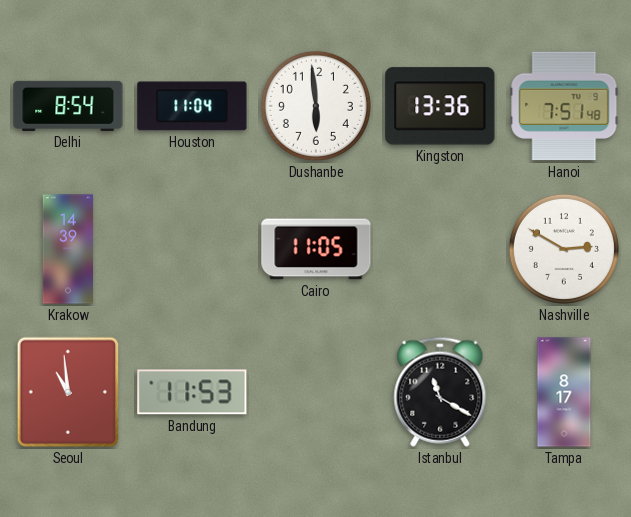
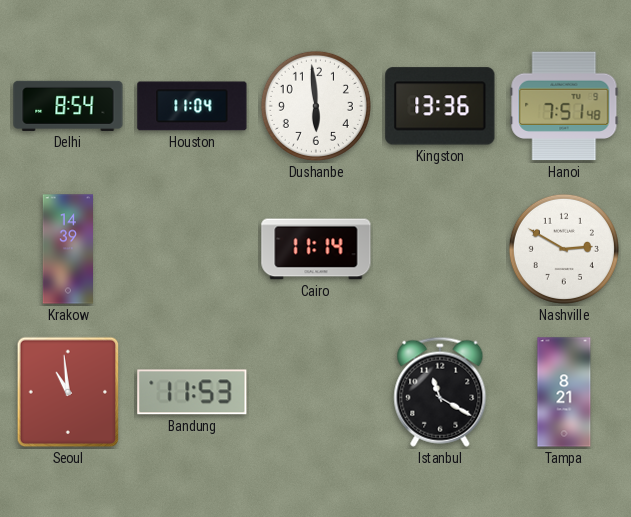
Cairo: 11:05 -> 11:14 (316, 249)
Tampa: 8:17 -> 8:21 (564, 392)
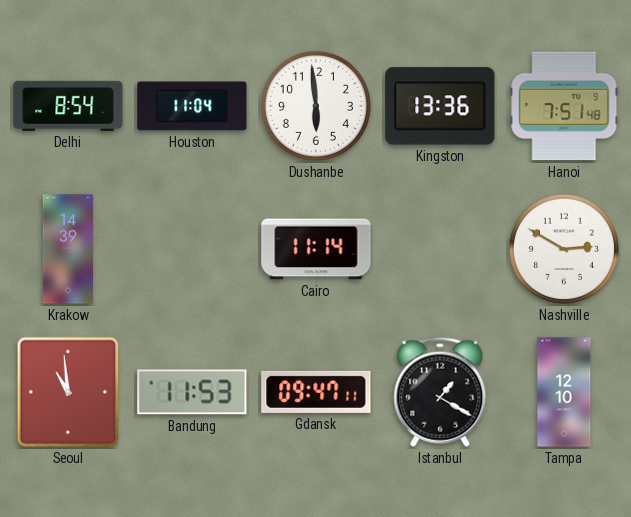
Gdansk: none -> 09:47 (316, 392)
Istanbul: 11:20 -> 1:20 (440, 392)
Tampa: 8:21 -> 12:10 (564, 392)
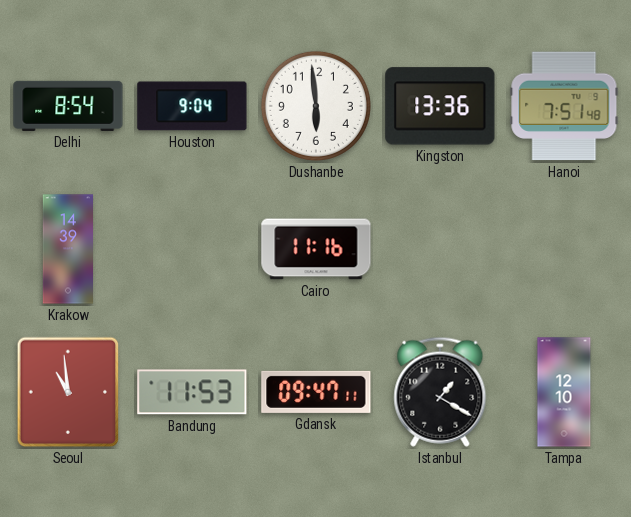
Houston: 11:04 -> 9:04 (192, 106)
Cairo: 11:14 -> 11:16 (316, 249)
Nashville: 2:50 -> none (564, 249)
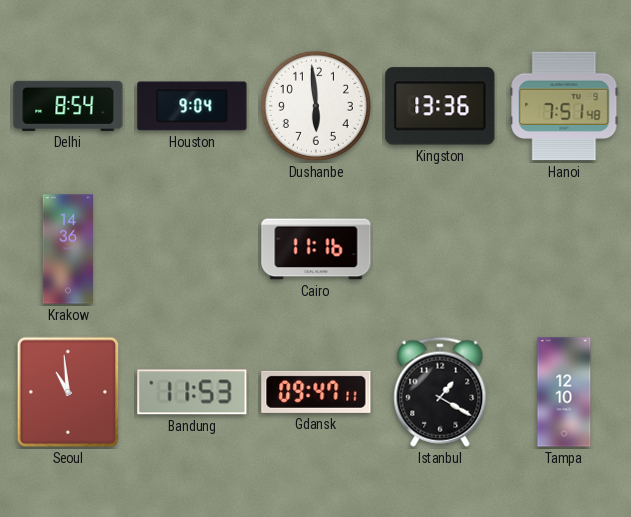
Krakow: 14:39 -> 14:36 (68, 249)
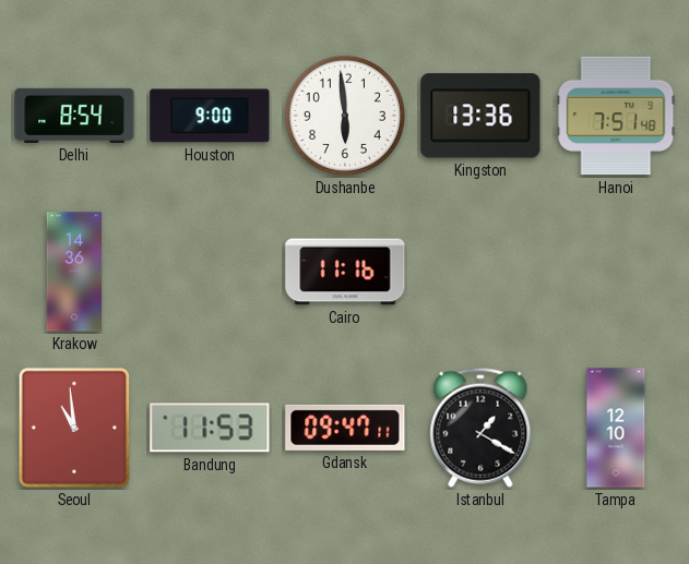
Houston: 9:04 -> 9:00 (210, 116)
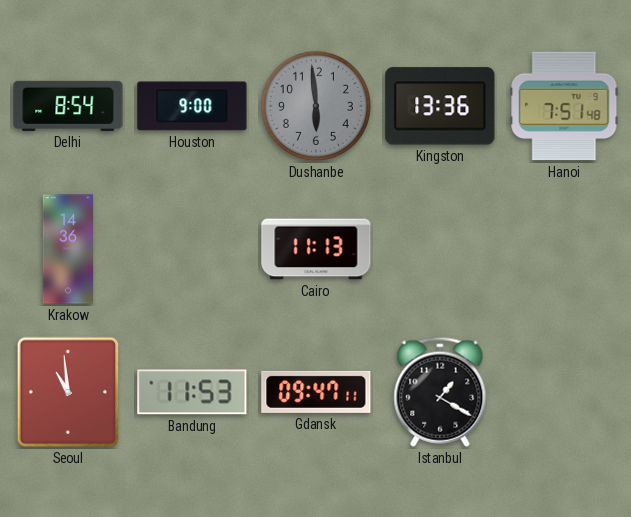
Dushanbe dial: white -> grey (316, 106)
Cairo: 11:16 -> 11:13 (316, 249)
Tampa: 12:10 -> none (616, 428)
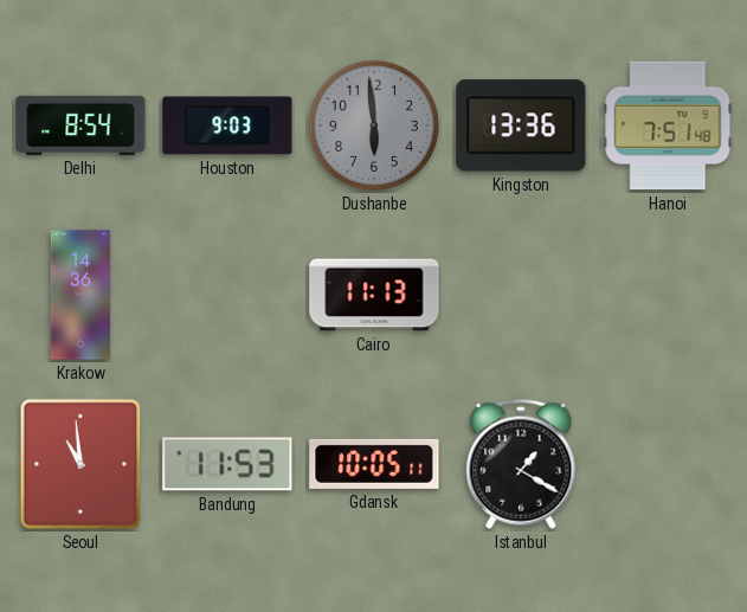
Houston: 9:00 -> 9:03 (227, 125)
Gdansk: 09:47 -> 10:05 (374, 464)
